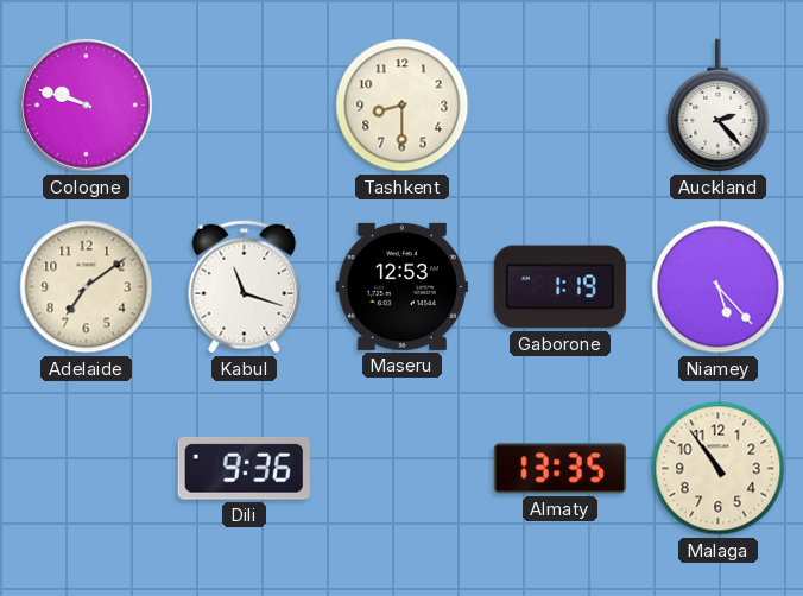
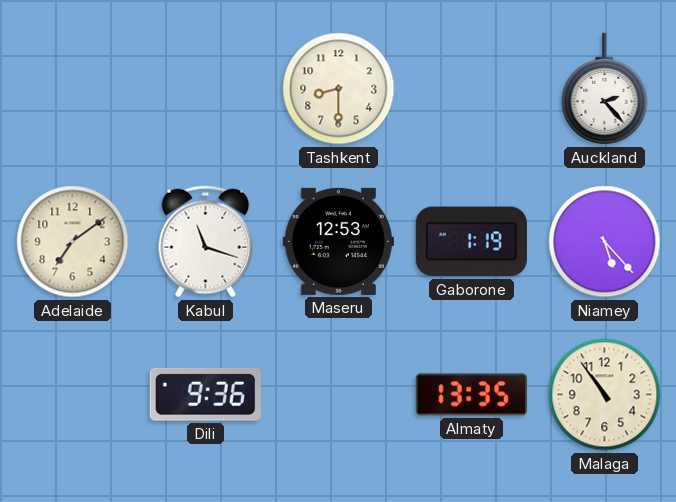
Cologne: 9:48 -> none (87, 106)
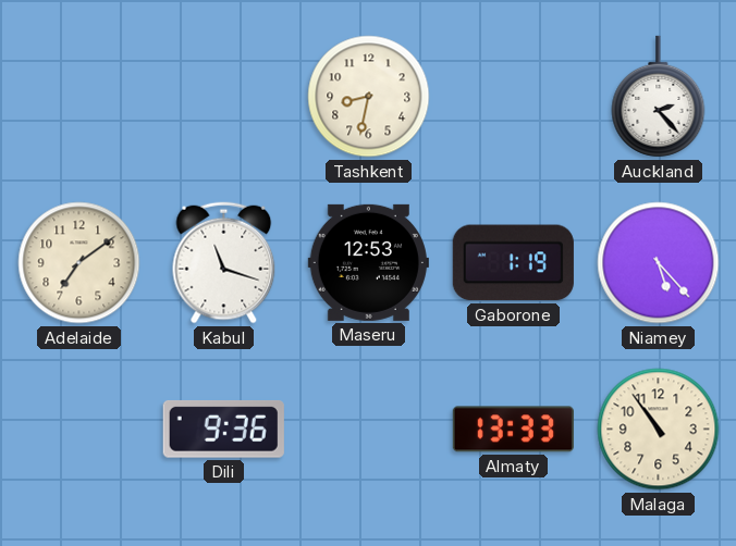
Tashkent: 8:30 -> 8:32 (369, 97)
Almaty: 13:35 -> 13:33 (513, 430)
